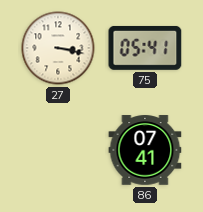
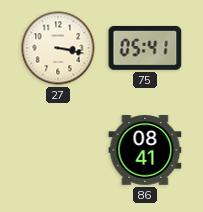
86: 07:41 -> 08:41 (145, 150)
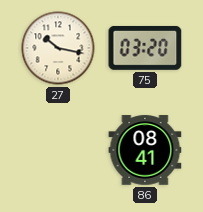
27: 3:17 -> 10:17 (58, 48)
75: 05:41 -> 03:20 (145, 48)
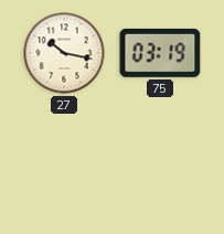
75: 03:20 -> 03:19 (160, 53)
86: 08:41 -> none (145, 150)
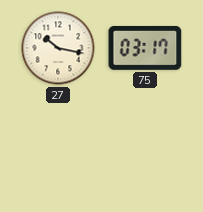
75: 03:19 -> 03:17 (145, 48)
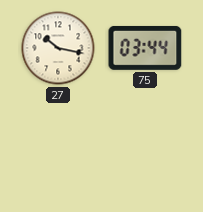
75: 03:17 -> 03:44 (145, 48)
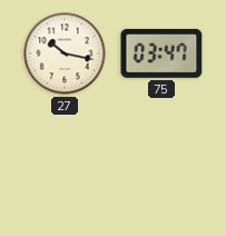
75: 03:44 -> 03:47 (161, 53)
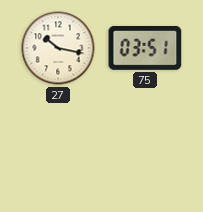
75: 03:47 -> 03:51 (145, 48)
